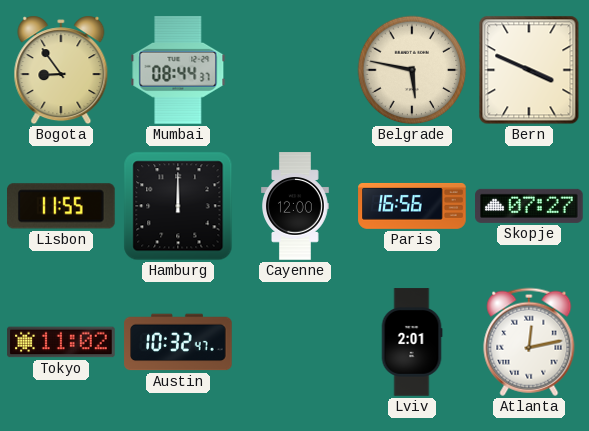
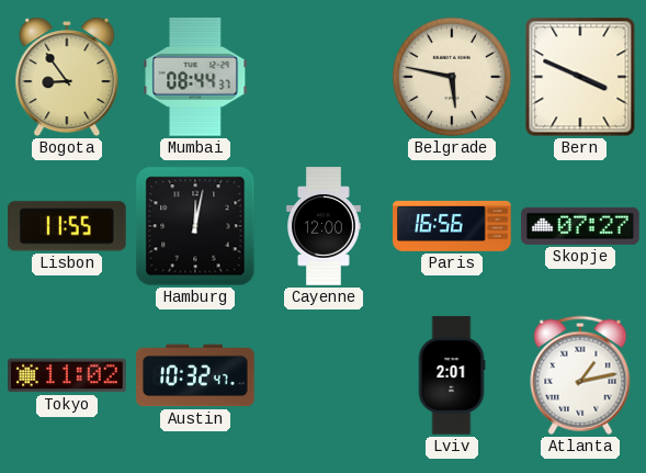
Hamburg: 12:00 -> 12:02 (195, 226)
Atlanta: 12:13 -> 1:13 (580, 375)
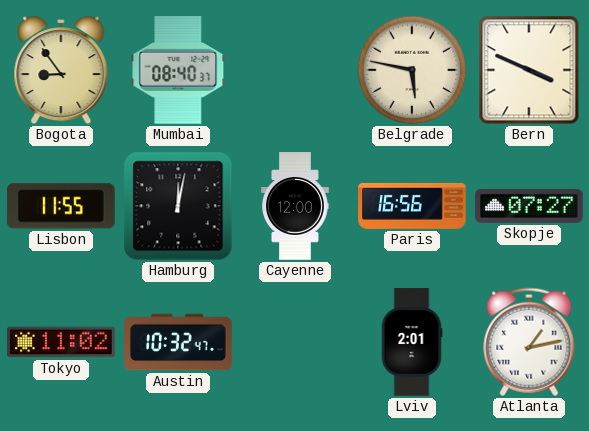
Mumbai: 08:44 -> 08:40 (178, 71)
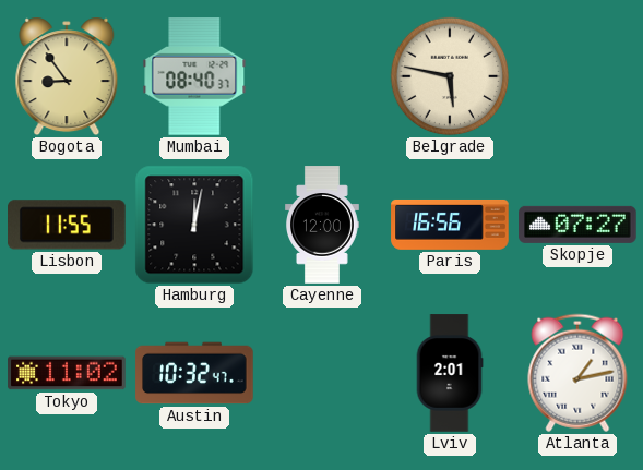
Bern: 3:49 -> none (529, 70)
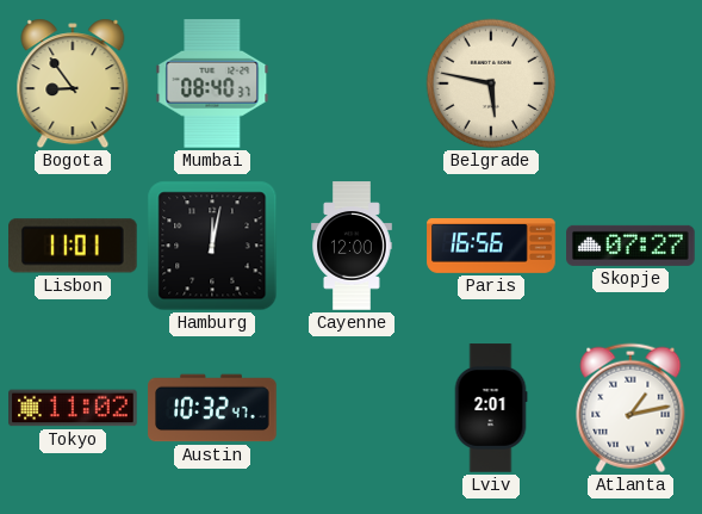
Lisbon: 11:55 -> 11:01 (74, 246)
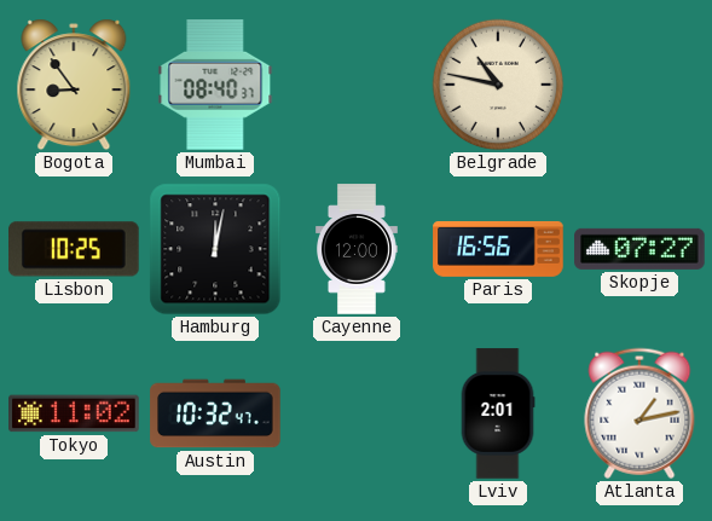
Belgrade: 5:47 -> 10:47 (498, 85)
Lisbon: 11:01 -> 10:25 (75, 249)
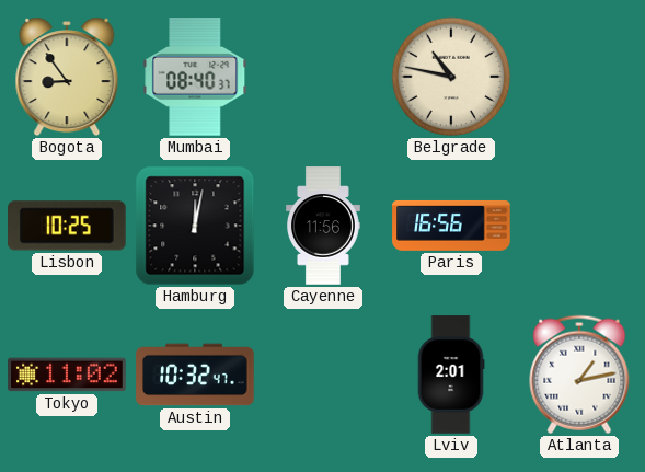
Cayenne: 12:00 -> 11:56 (324, 226)
Skopje: 07:27 -> none (639, 249)
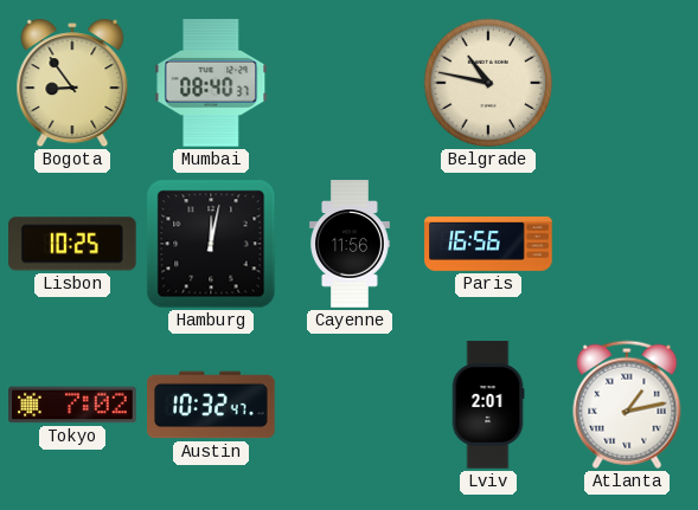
Tokyo: 11:02 -> 7:02 (72, 405)
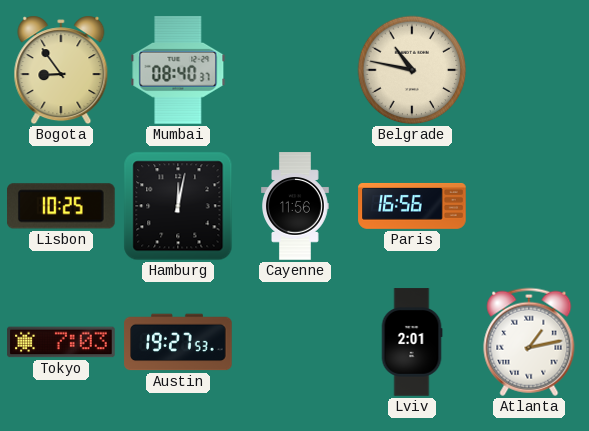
Tokyo: 7:02 -> 7:03 (61, 342)
Austin: 10:32 -> 19:27 (178, 342)
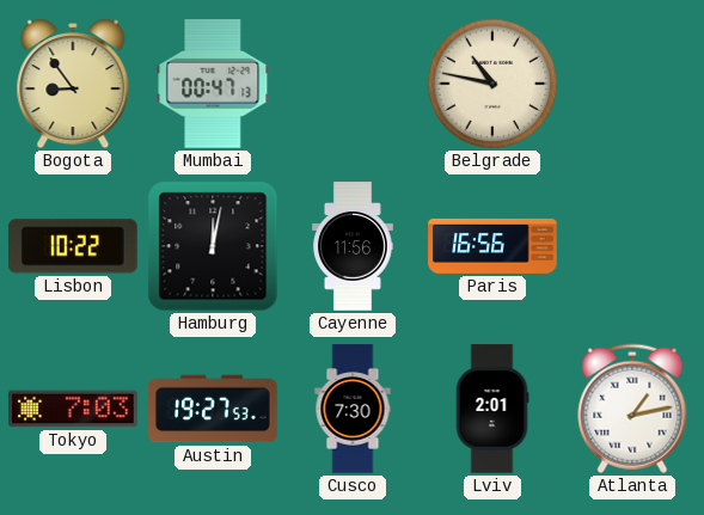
Mumbai: 08:40 -> 00:47 (213, 85)
Lisbon: 10:25 -> 10:22 (74, 246)
Cusco: none -> 7:30 (353, 409)
